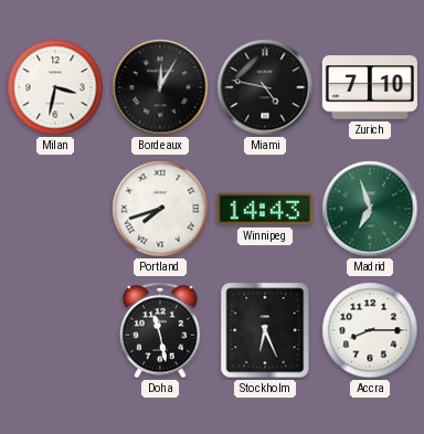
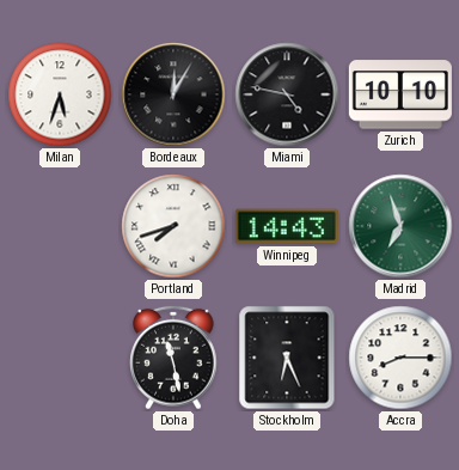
Milan: 3:32 -> 5:33 (60, 94)
Zurich: 7:10 -> 10:10 (400, 94)
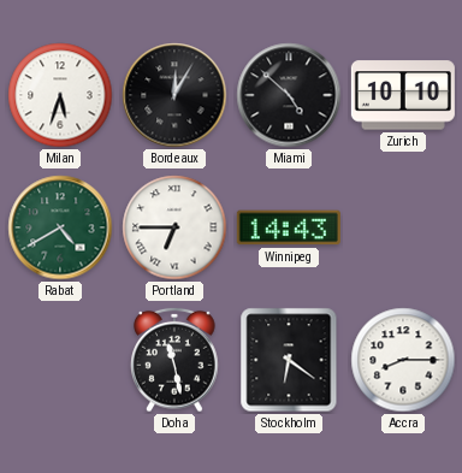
Miami: 4:47 -> 4:52 (289, 95)
Rabat: none -> 4:40 (60, 227)
Portland: 7:42 -> 6:45 (174, 227)
Madrid: 6:57 -> none (400, 226)
Stockholm: 6:26 -> 6:21 (289, 360)
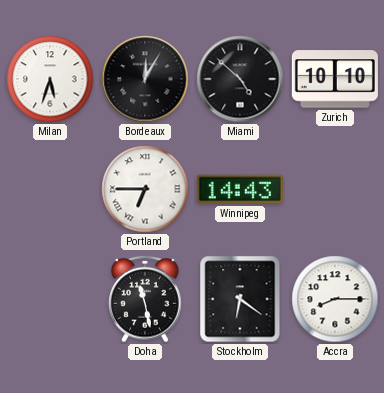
Rabat: 4:40 -> none (60, 227)
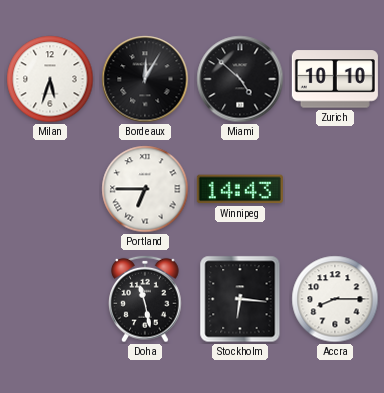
Stockholm: 6:21 -> 6:16 (240, 299)
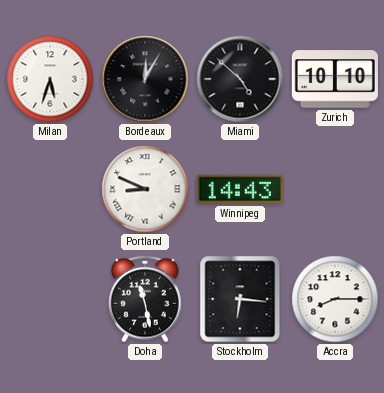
Portland: 6:45 -> 8:49 (145, 189)
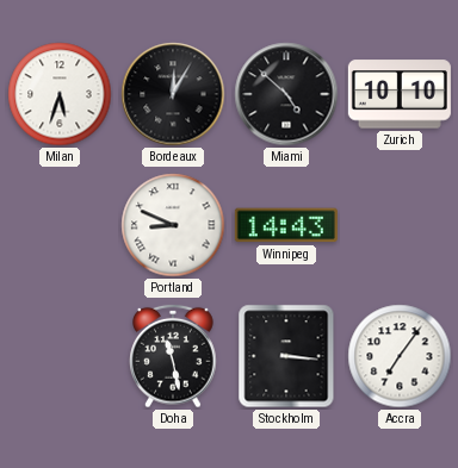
Stockholm: 6:16 -> 3:16 (286, 356)
Accra: 8:15 -> 7:06 (400, 356)
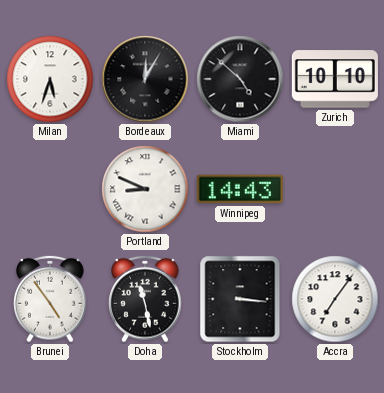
Brunei: none -> 4:54 (50, 299)
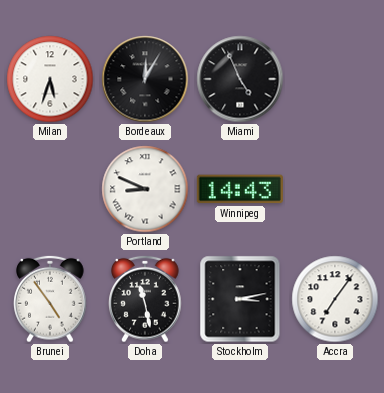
Miami: 4:52 -> 4:56 (240, 79)
Zurich: 10:10 -> none (335, 79)
Stockholm: 3:16 -> 3:13 (240, 299)
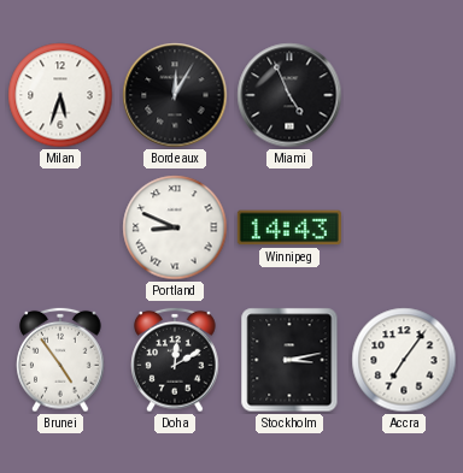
Doha: 11:28 -> 12:10 (175, 360)
